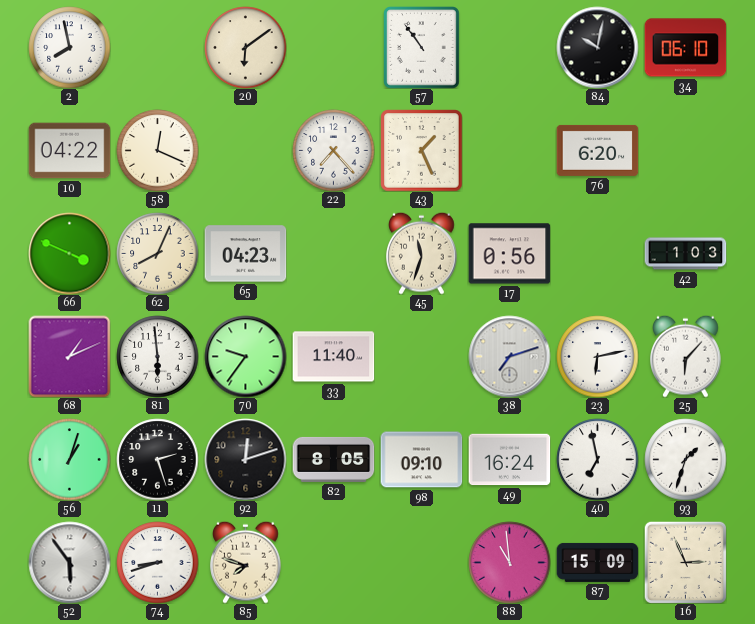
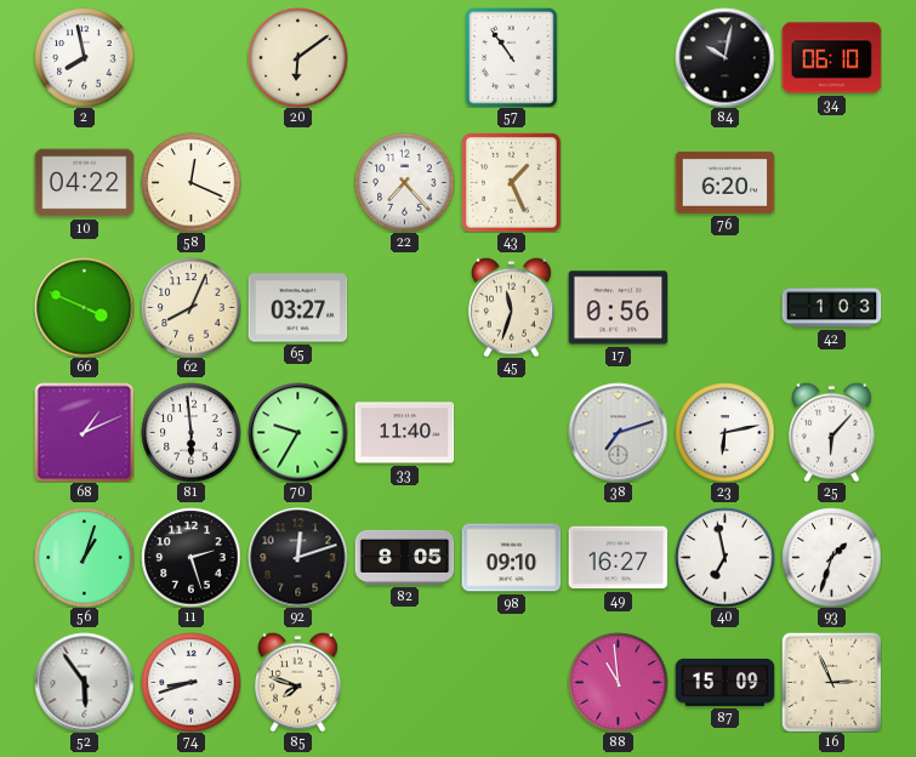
65: 04:23 -> 03:27 (297, 308)
70: 9:36 -> 9:35 (297, 432)
49: 16:24 -> 16:27 (618, 558)
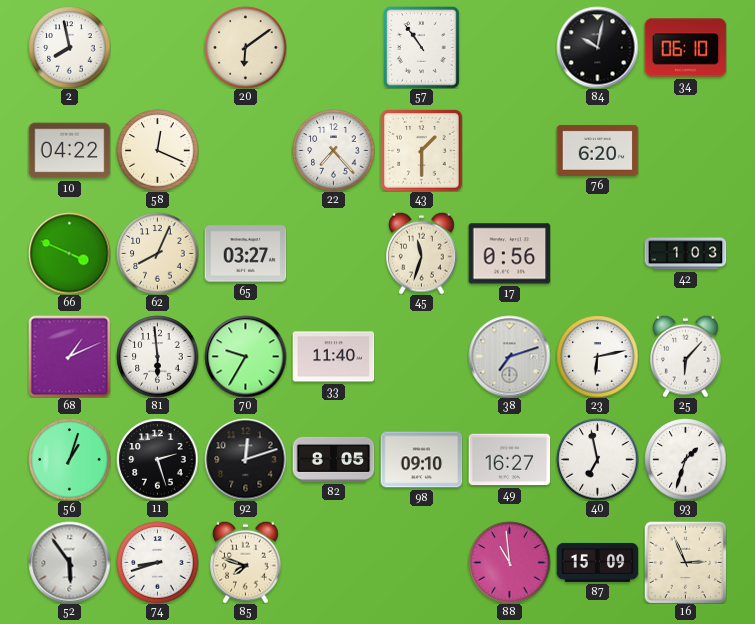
43: 1:26 -> 1:30 (421, 150)
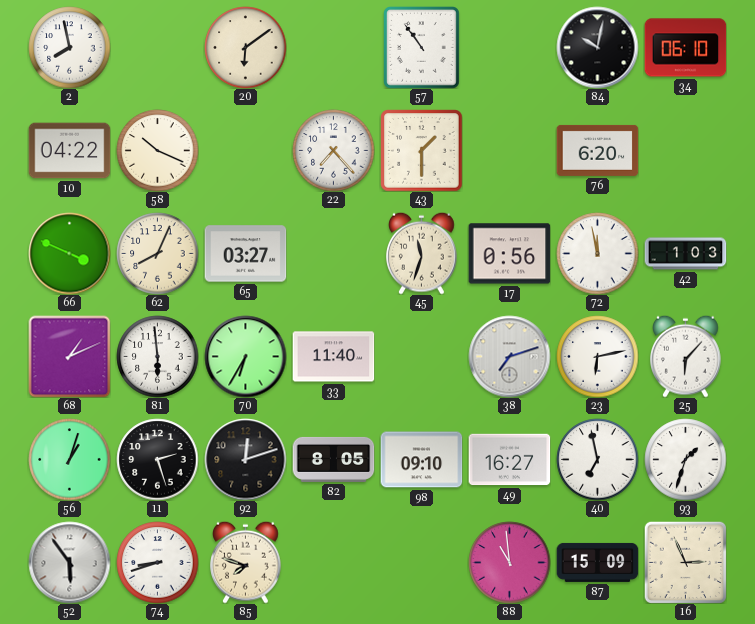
58: 12:19 -> 10:19 (157, 150)
72: none -> 11:58 (597, 253)
70: 9:35 -> 6:35 (245, 356)
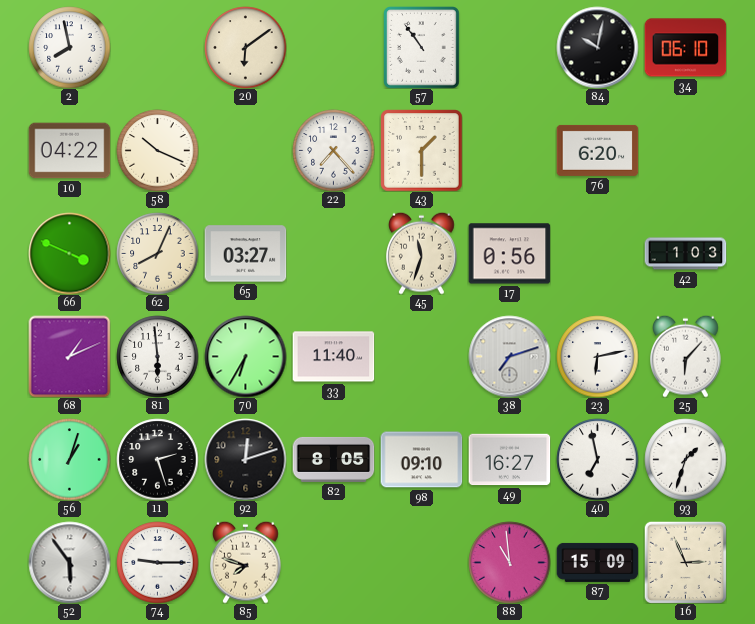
72: 11:58 -> none (597, 253)
74: 8:42 -> 9:15 (157, 562)
